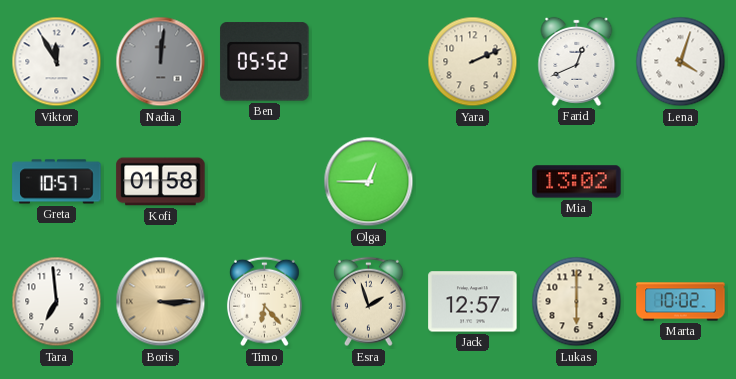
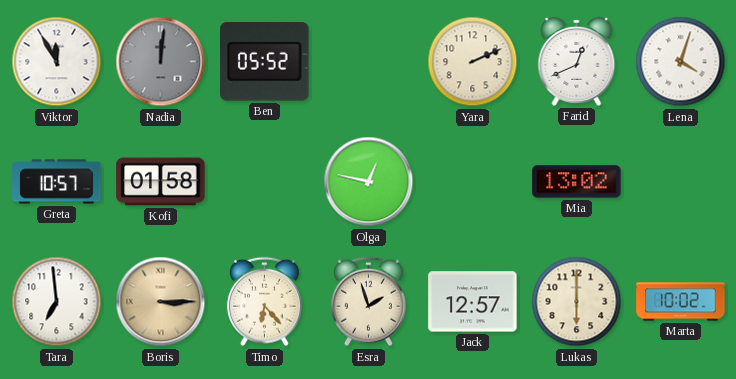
Olga: 12:45 -> 12:47 (369, 182)
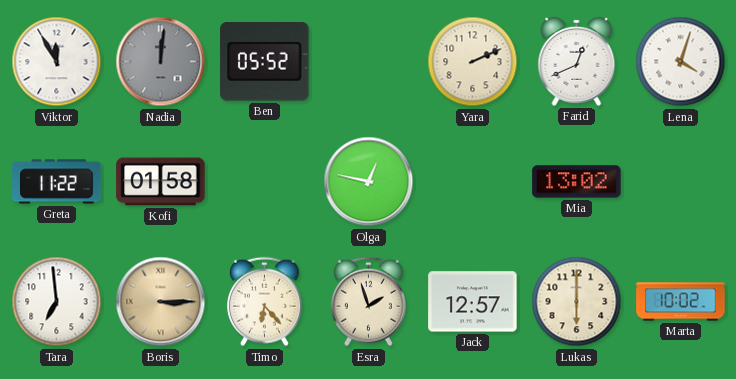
Greta: 10:57 -> 11:22 (57, 182)
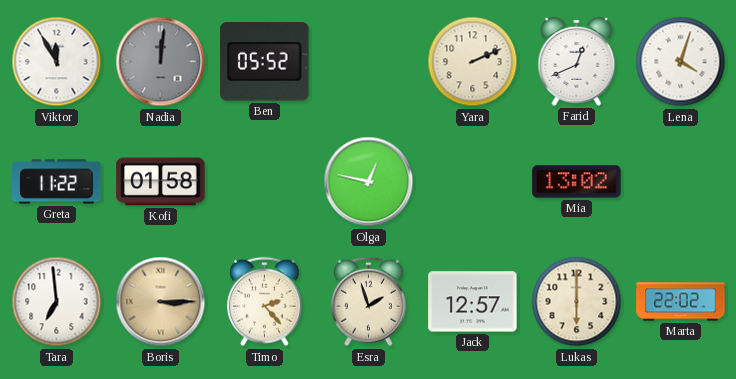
Timo: 6:23 -> 2:23 (264, 302)
Marta: 10:02 -> 22:02 (681, 302)
